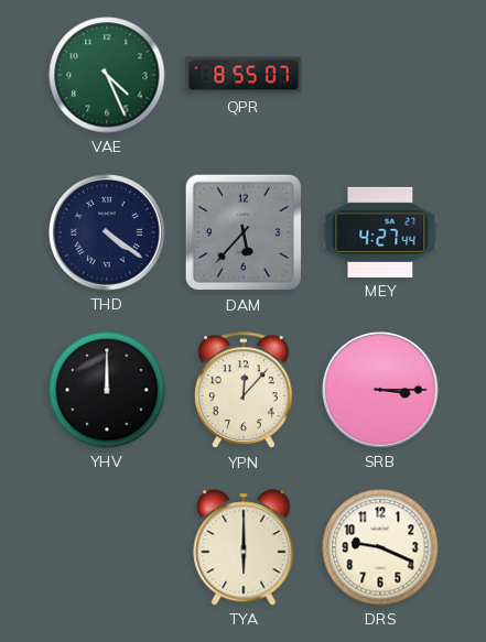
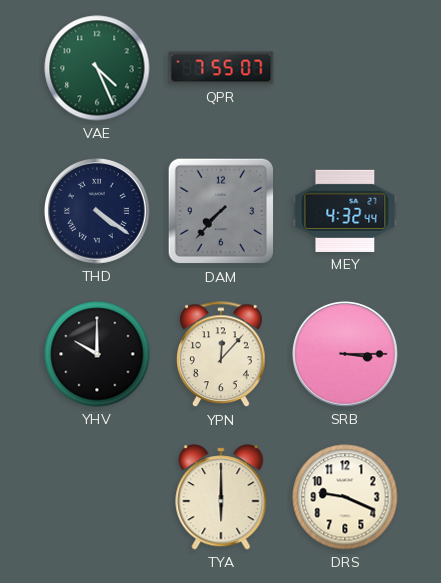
QPR: 8:55 -> 7:55 (221, 68)
DAM: 5:37 -> 7:37 (221, 211)
MEY: 4:27 -> 4:32 (345, 211)
YHV: 12:00 -> 10:00 (97, 354)
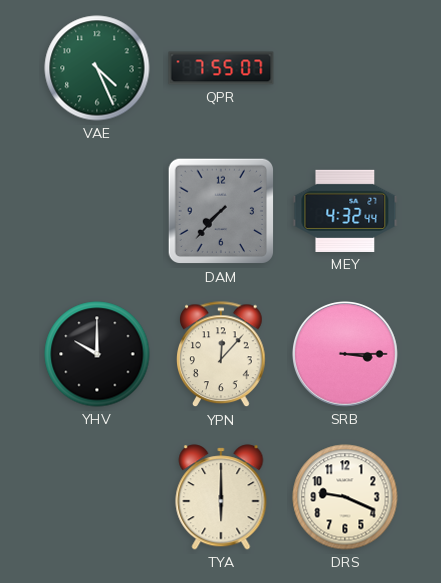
THD: 4:21 -> none (98, 212)
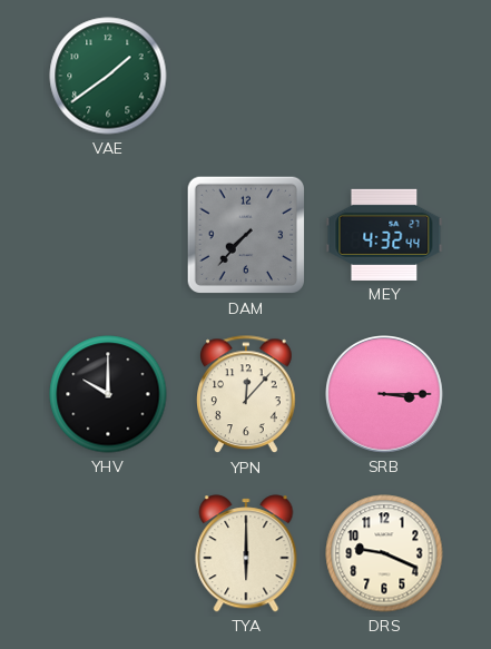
VAE: 4:26 -> 1:39 (108, 76)
QPR: 7:55 -> none (221, 68)
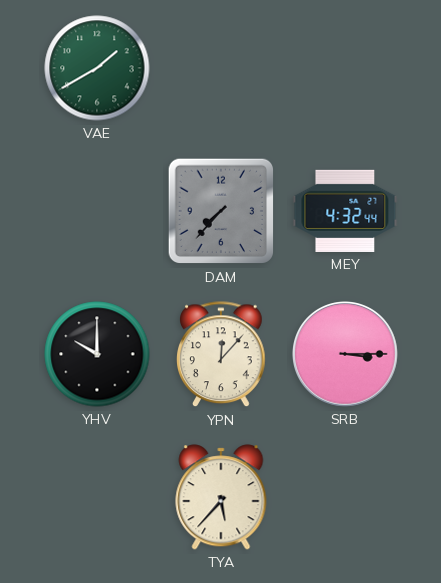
VAE: 1:39 -> 1:40 (97, 68)
TYA: 6:00 -> 5:37 (221, 497)
DRS: 9:19 -> none (384, 553)
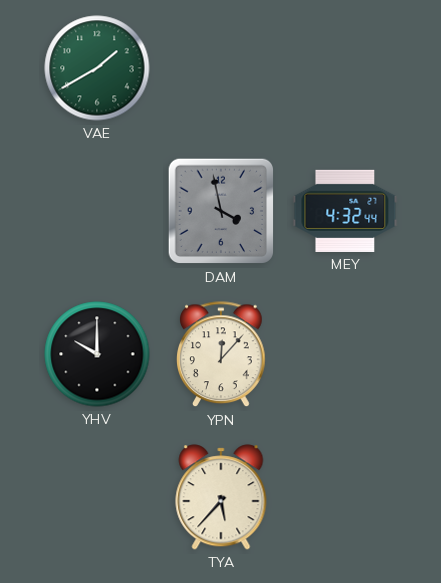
DAM: 7:37 -> 3:58 (221, 211)
SRB: 3:15 -> none (346, 355)
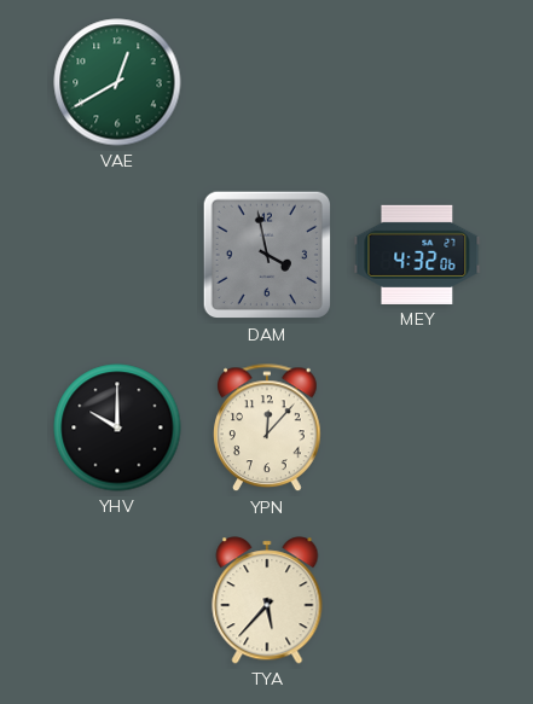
VAE: 1:40 -> 12:40 (117, 82)
MEY: 4:32:44 -> 4:32:06 (417, 255)
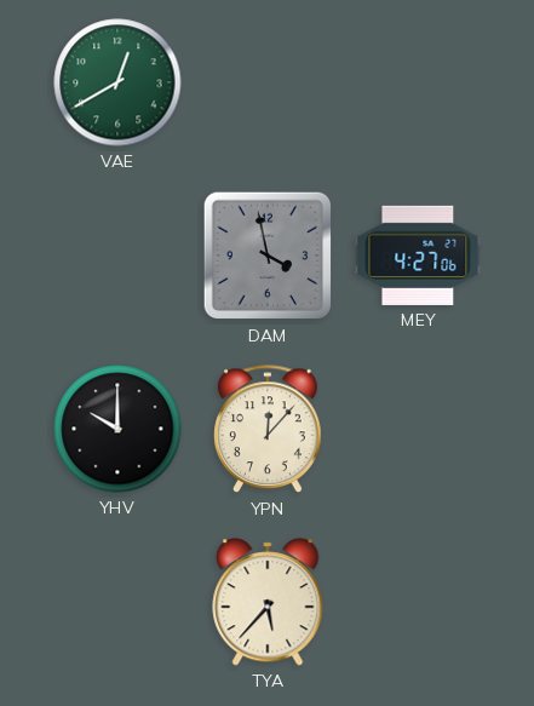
MEY: 4:32 -> 4:27 (418, 256)
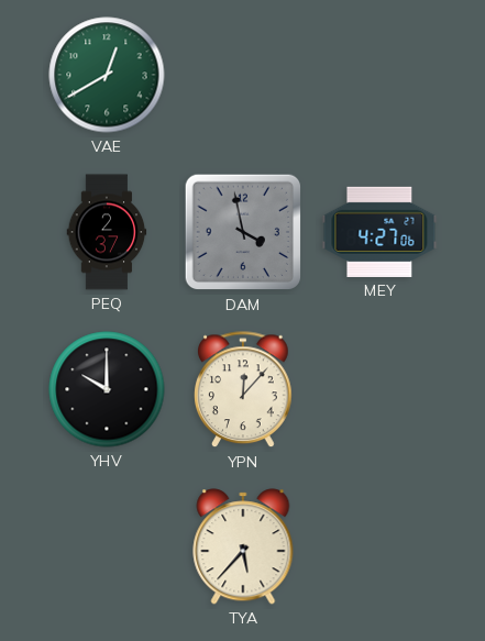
PEQ: none -> 2:37 (107, 232)
